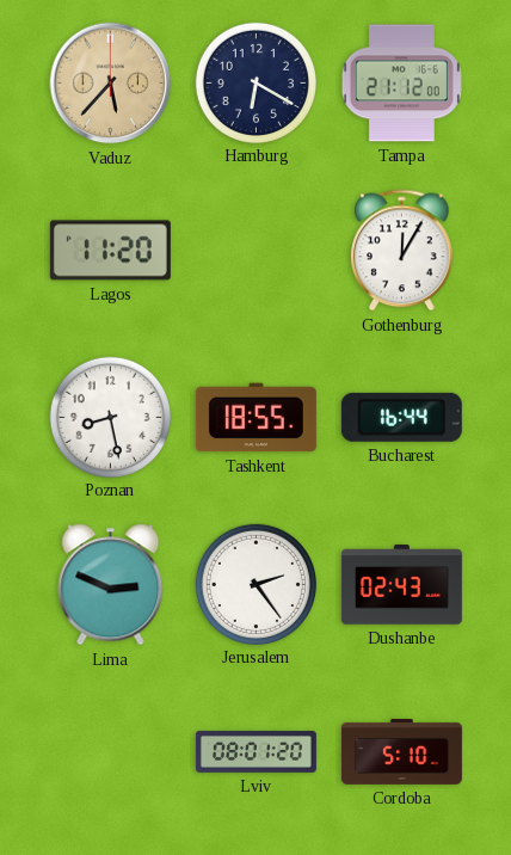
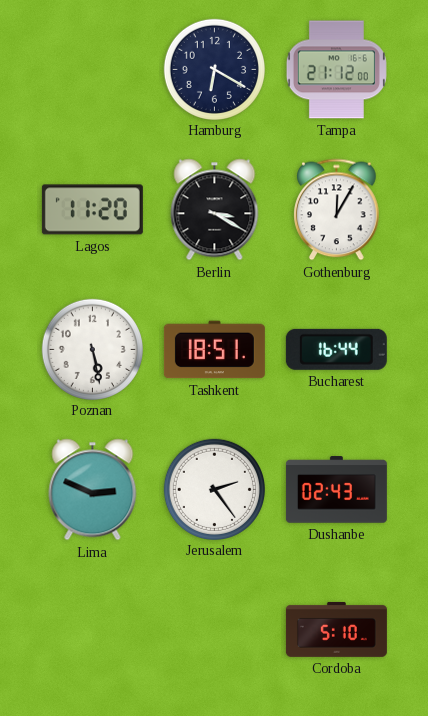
Vaduz: 5:37 -> none (111, 84)
Berlin: none -> 3:20 (215, 210)
Poznan: 8:28 -> 5:28 (92, 349)
Tashkent: 18:55 -> 18:51 (214, 350)
Lviv: 08:01 -> none (255, 751)
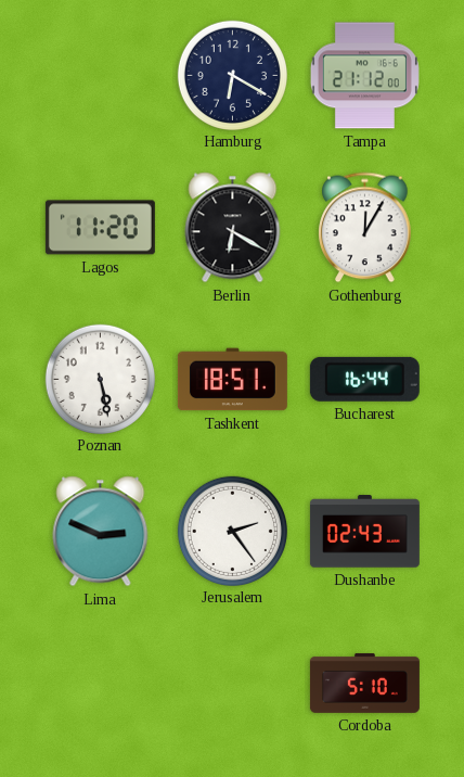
Berlin: 3:20 -> 6:20 (233, 228)
